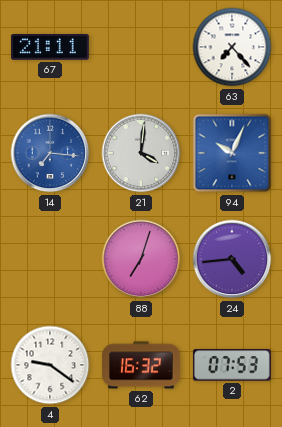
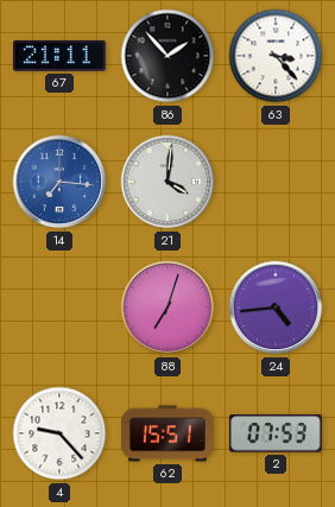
86: none -> 1:53 (167, 56)
63: 7:23 -> 3:23 (276, 56)
94: 10:04 -> none (232, 153)
4: 9:21 -> 9:23 (59, 433)
62: 16:32 -> 15:51 (167, 433)
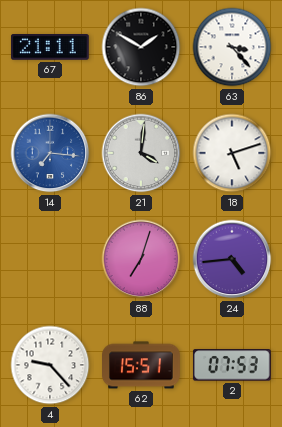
86: 1:53 -> 1:50 (141, 47)
18: none -> 5:12 (232, 153)
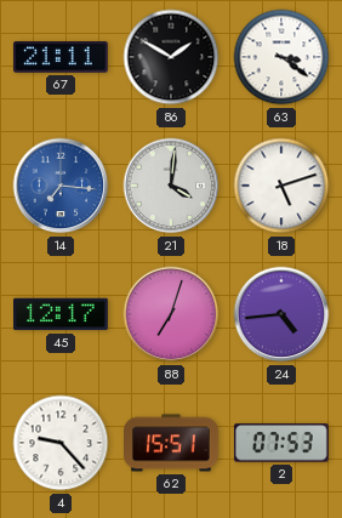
63: 3:23 -> 3:21 (281, 57)
45: none -> 12:17 (62, 314)
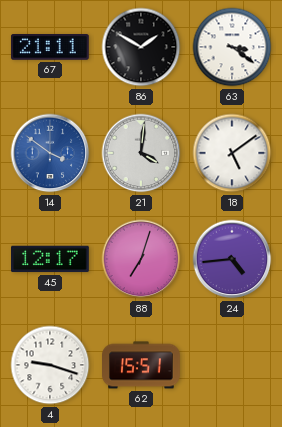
14: 7:16 -> 3:51 (50, 153)
18: 5:12 -> 5:09 (232, 153)
4: 9:23 -> 9:18 (50, 365)
2: 07:53 -> none (281, 443)
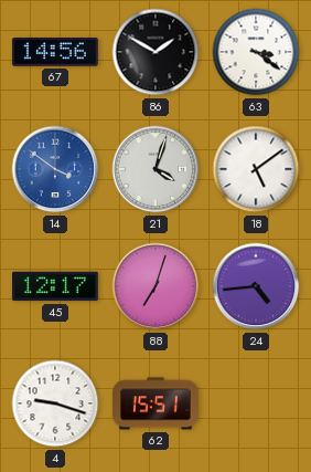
67: 21:11 -> 14:56 (55, 53)
21: 4:01 -> 4:03 (155, 169)
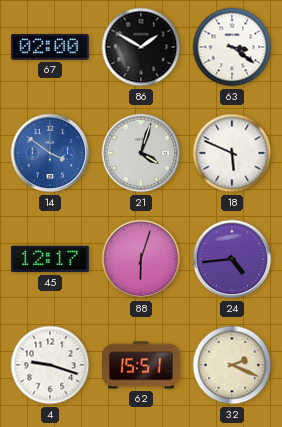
67: 14:56 -> 02:00 (50, 48)
18: 5:09 -> 5:49 (232, 153)
88: 7:03 -> 6:03 (141, 259)
32: none -> 2:19 (232, 365)
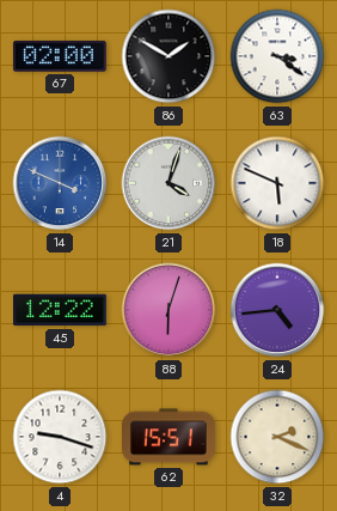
14: 3:51 -> 3:49 (60, 183)
45: 12:17 -> 12:22 (61, 310)
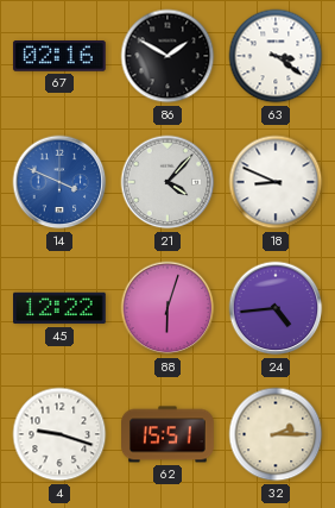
67: 02:00 -> 02:16 (59, 57)
21: 4:03 -> 4:07 (167, 182)
18: 5:49 -> 8:49 (276, 182)
32: 2:19 -> 2:15 (276, 434)
